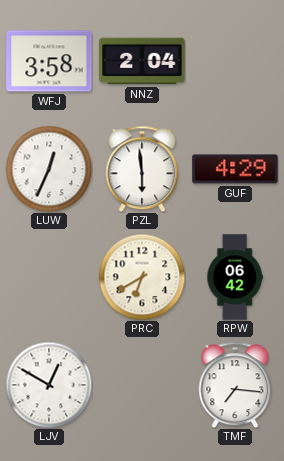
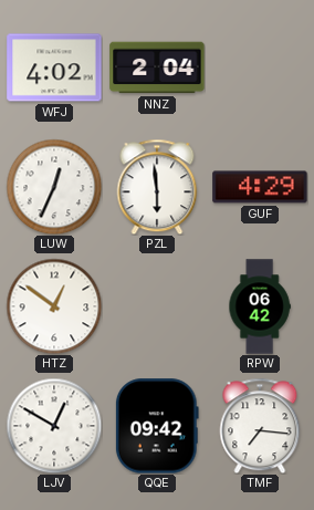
WFJ: 3:58 -> 4:02 (54, 67)
HTZ: none -> 12:51 (54, 306)
PRC: 6:40 -> none (142, 277)
QQE: none -> 09:42 (157, 426)
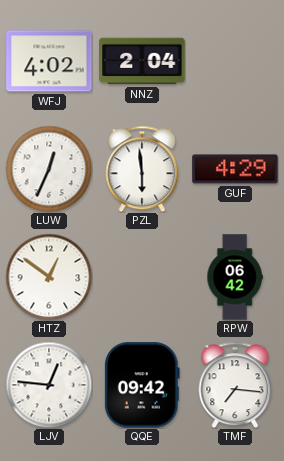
LJV: 12:50 -> 12:46 (49, 385)
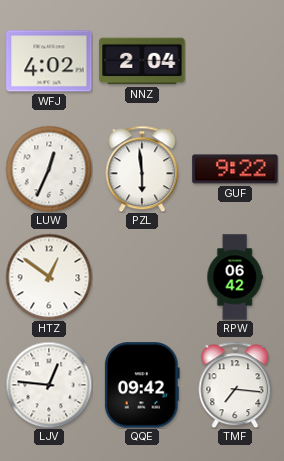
GUF: 4:29 -> 9:22 (235, 169)
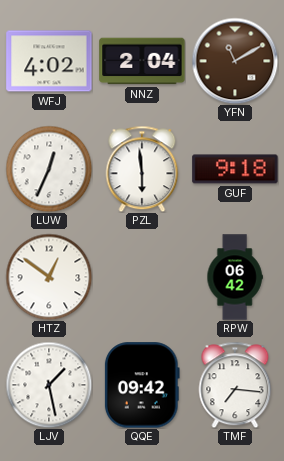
YFN: none -> 11:10 (235, 61)
GUF: 9:22 -> 9:18 (235, 169)
LJV: 12:46 -> 1:28 (49, 385)
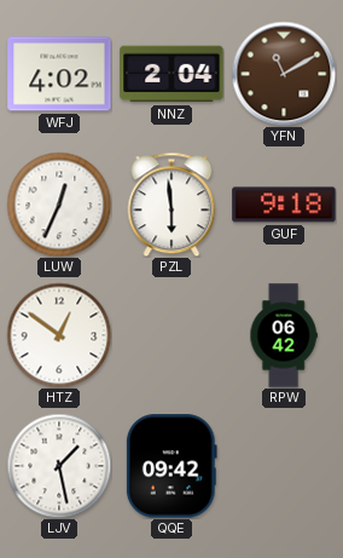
TMF: 7:16 -> none (235, 385)
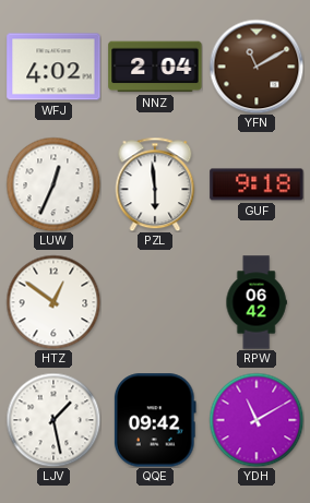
YDH: none -> 11:10 (257, 420)
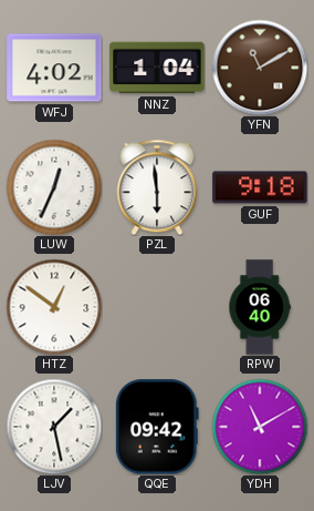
NNZ: 2:04 -> 1:04 (157, 68)
RPW: 06:42 -> 06:40 (260, 307)
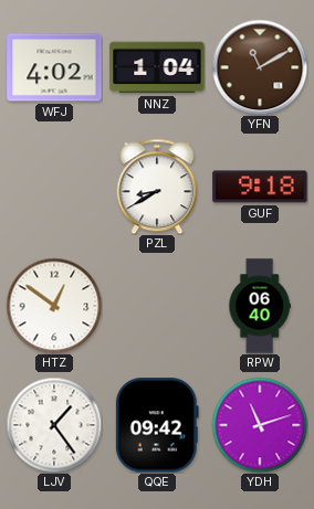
LUW: 12:34 -> none (54, 187)
PZL: 5:59 -> 8:40 (157, 187)
LJV: 1:28 -> 1:24 (54, 425)
YDH: 11:10 -> 11:12 (260, 425)
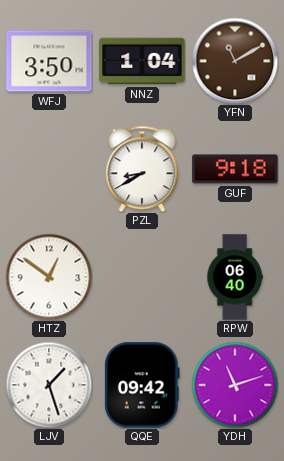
WFJ: 4:02 -> 3:50 (49, 61)
LJV: 1:24 -> 1:27 (49, 385)
